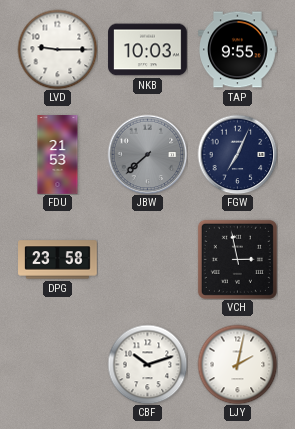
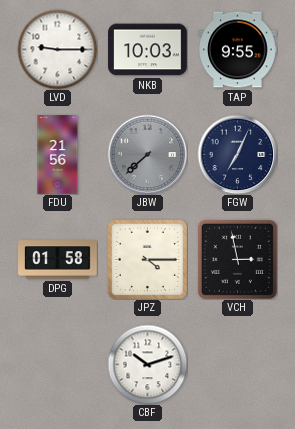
FDU: 21:53 -> 21:56 (58, 155)
DPG: 23:58 -> 01:58 (58, 260)
JPZ: none -> 4:15 (147, 259)
LJY: 2:02 -> none (237, 364)
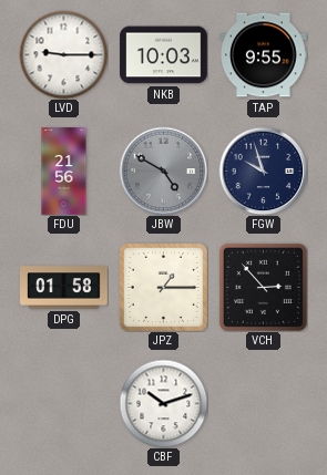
JBW: 7:38 -> 4:50 (163, 171)
FGW: 7:04 -> 9:57 (263, 171)
JPZ: 4:15 -> 1:15 (163, 287)
VCH: 2:58 -> 2:53 (263, 287)
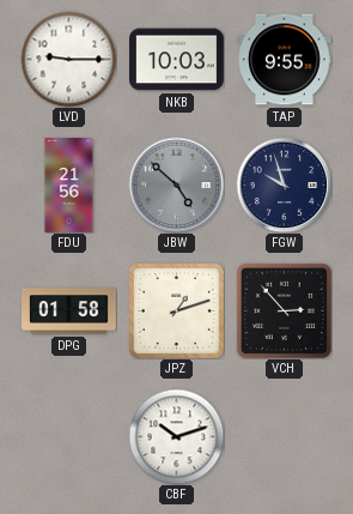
JBW: 4:50 -> 4:52 (176, 185)
JPZ: 1:15 -> 1:12 (176, 310)
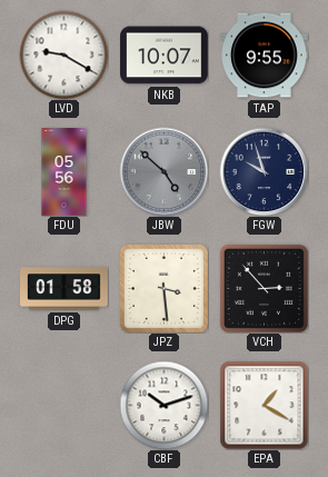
LVD: 9:15 -> 9:20 (63, 54)
NKB: 10:03 -> 10:07 (165, 56)
FDU: 21:56 -> 05:56 (64, 172)
JPZ: 1:12 -> 3:29 (163, 288)
EPA: none -> 1:20 (264, 405)
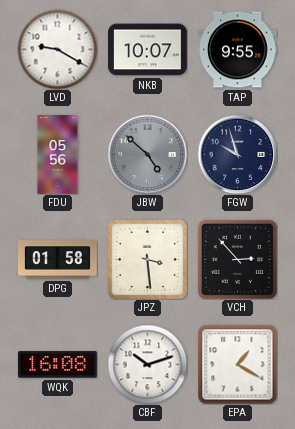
WQK: none -> 16:08 (58, 365)
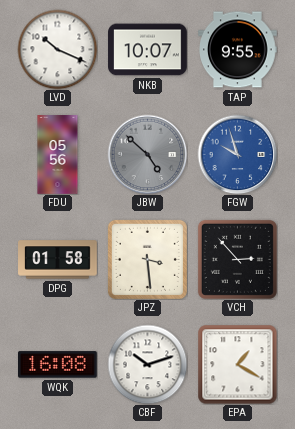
LVD: 9:20 -> 10:19 (57, 49)
FGW dial: navy -> blue (237, 154)
